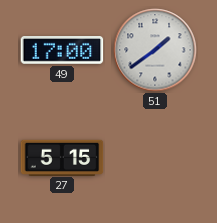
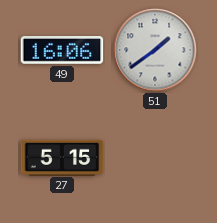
49: 17:00 -> 16:06 (62, 51)
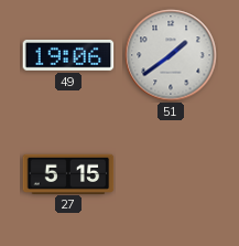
49: 16:06 -> 19:06 (68, 56)
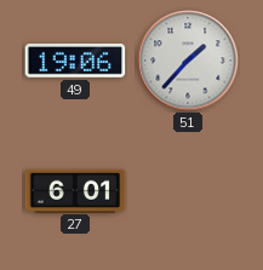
51: 1:39 -> 1:37 (188, 61)
27: 5:15 -> 6:01 (75, 190)
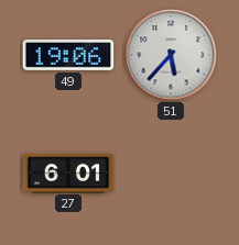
51: 1:37 -> 5:37 (171, 55)
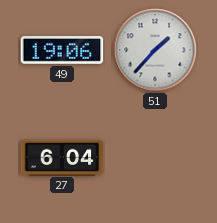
51: 5:37 -> 1:37 (155, 50)
27: 6:01 -> 6:04 (62, 157)
